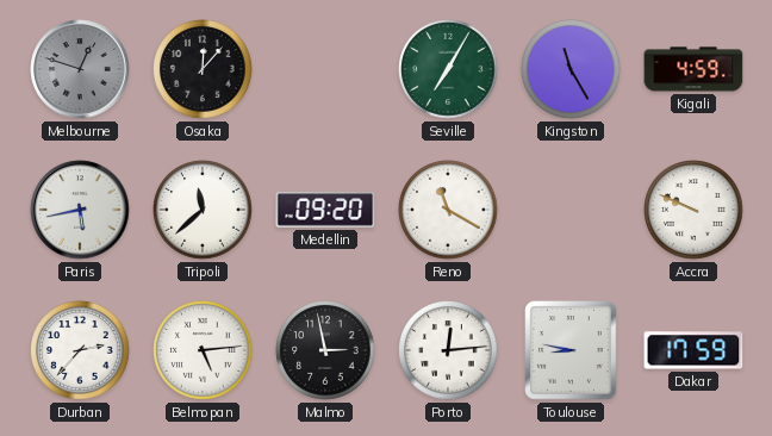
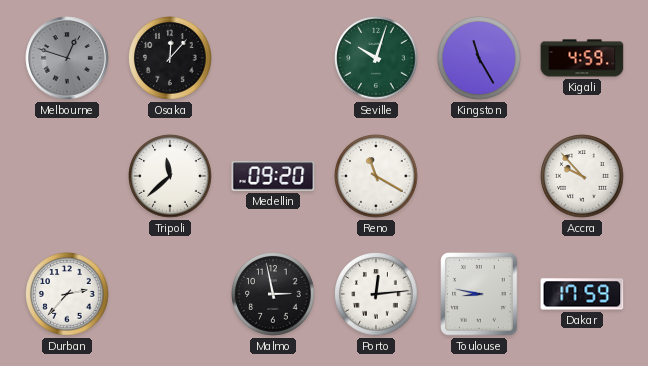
Seville: 7:05 -> 10:03 (376, 58)
Paris: 5:43 -> none (80, 210)
Accra: 9:49 -> 9:53 (582, 176)
Belmopan: 5:14 -> none (203, 350)
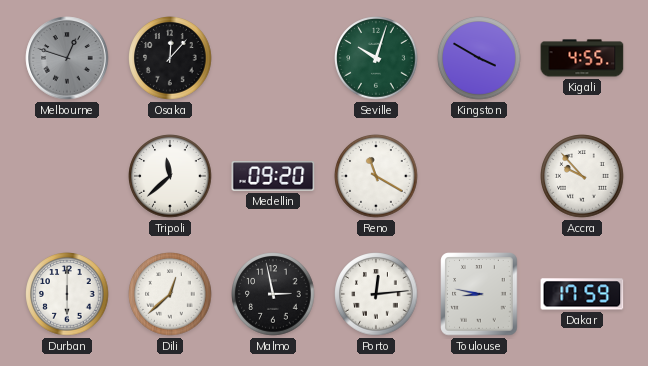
Kingston: 11:25 -> 3:50 (479, 58)
Kigali: 4:59 -> 4:55 (582, 58)
Durban: 2:37 -> 6:00 (67, 294)
Dili: none -> 12:38 (170, 294)
